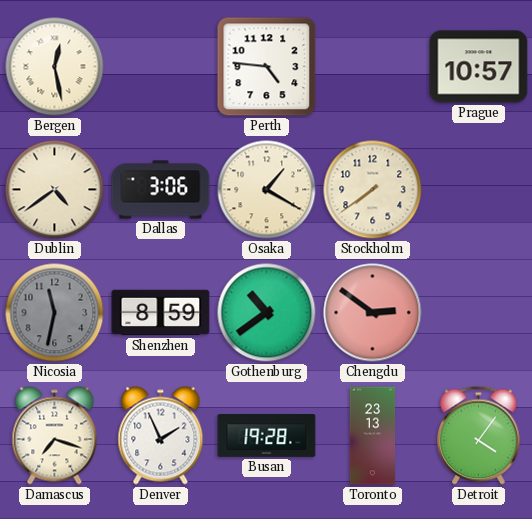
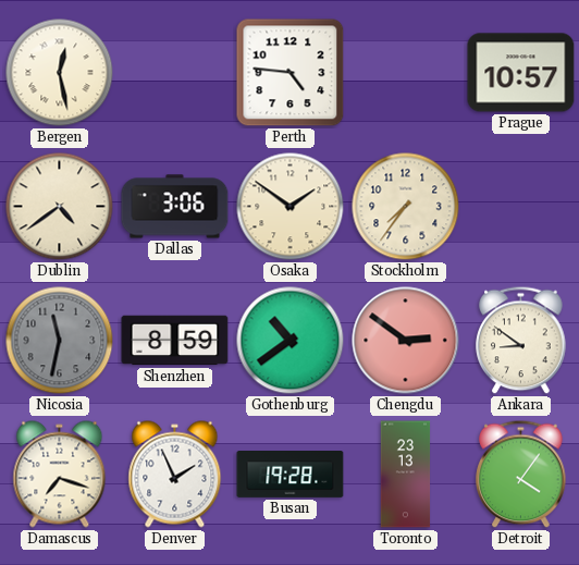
Osaka: 1:20 -> 1:51 (291, 207)
Stockholm: 7:39 -> 7:36 (406, 207)
Ankara: none -> 8:51 (521, 341)
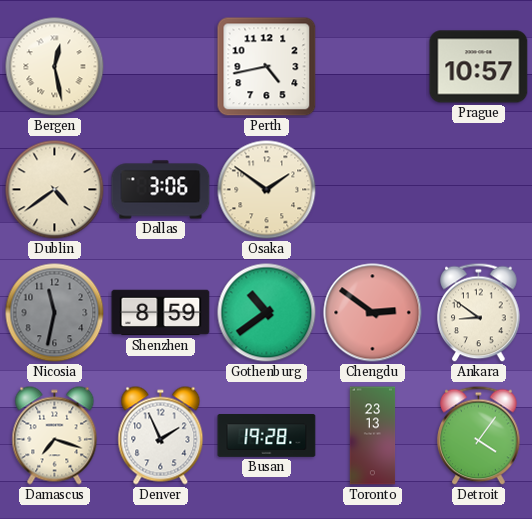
Perth: 4:46 -> 4:43 (267, 67)
Stockholm: 7:36 -> none (406, 207)
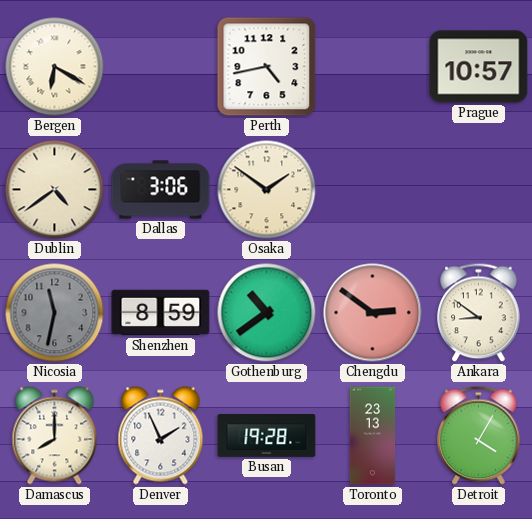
Bergen: 12:28 -> 6:20 (55, 67)
Damascus: 7:18 -> 8:00 (55, 436)
Detroit: 4:06 -> 4:05 (479, 436)
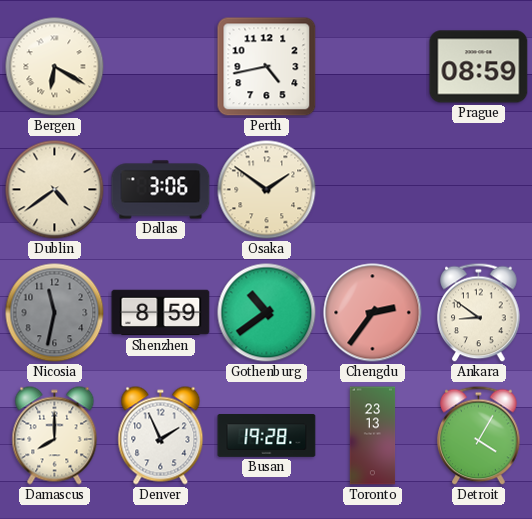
Prague: 10:57 -> 08:59 (479, 67)
Chengdu: 2:51 -> 2:36 (373, 313)
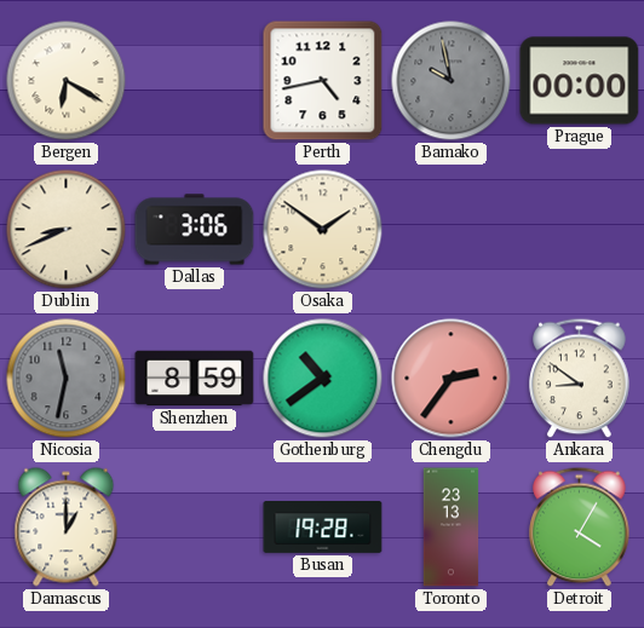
Bamako: none -> 9:58 (452, 81)
Prague: 08:59 -> 00:00 (580, 81)
Dublin: 4:39 -> 8:41 (67, 230)
Damascus: 8:00 -> 1:00 (67, 528)
Denver: 1:56 -> none (161, 436)
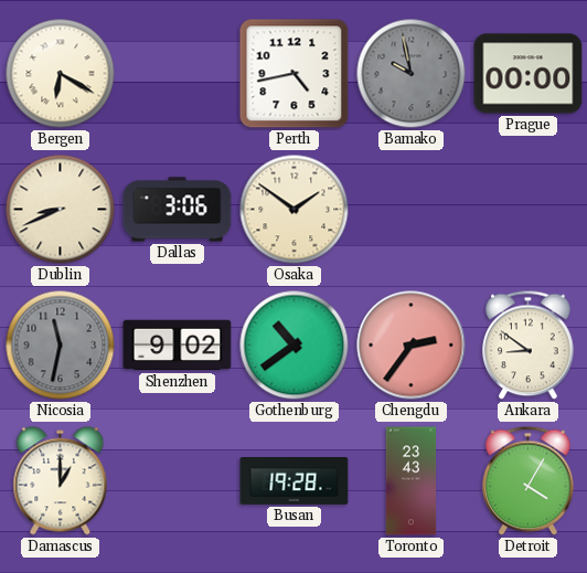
Shenzhen: 8:59 -> 9:02 (178, 346)
Toronto: 23:13 -> 23:43 (412, 481)
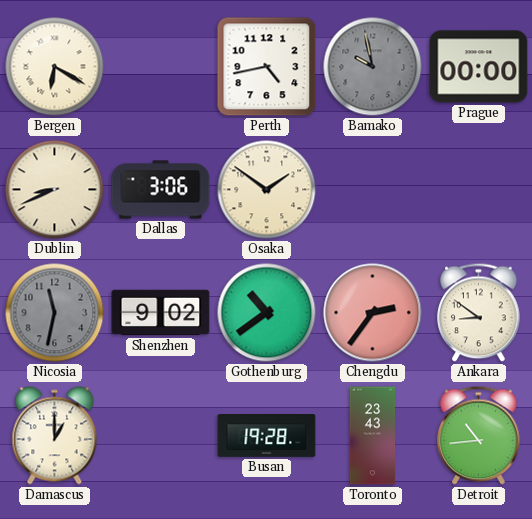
Detroit: 4:05 -> 10:44 (479, 436)
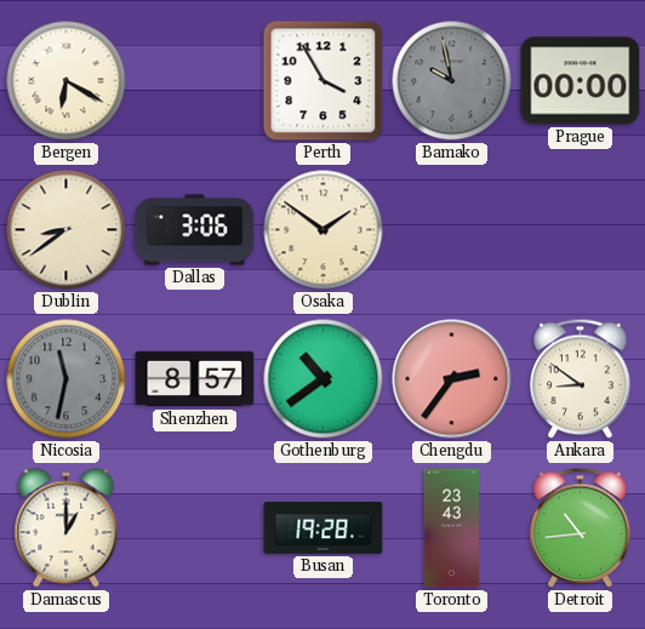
Perth: 4:43 -> 3:55 (324, 81)
Dublin: 8:41 -> 8:39 (67, 230)
Shenzhen: 9:02 -> 8:57 (195, 379)
